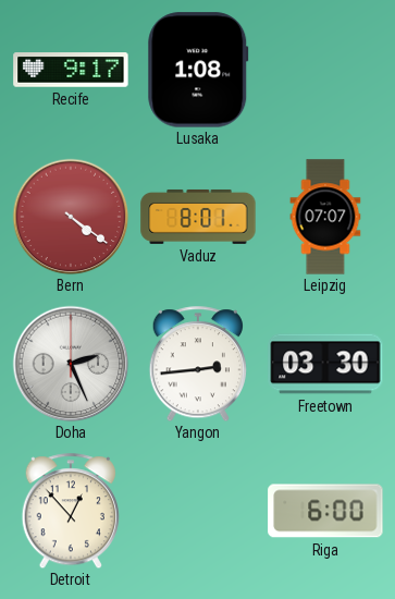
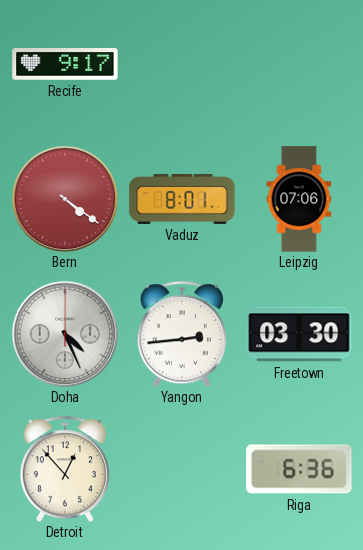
Lusaka: 1:08 -> none (198, 70)
Leipzig: 07:07 -> 07:06 (299, 199)
Doha: 2:26 -> 4:26 (65, 334)
Riga: 6:00 -> 6:36 (299, 469)
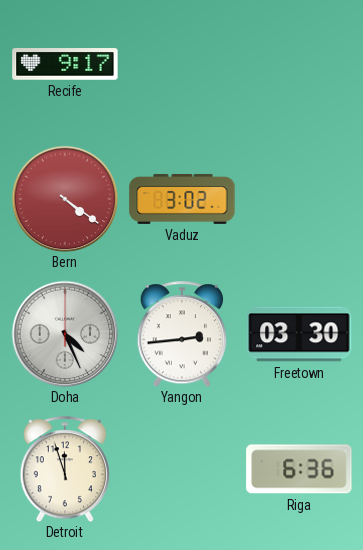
Vaduz: 8:01 -> 3:02 (182, 199)
Leipzig: 07:06 -> none (299, 199)
Detroit: 12:53 -> 11:57 (64, 469)
